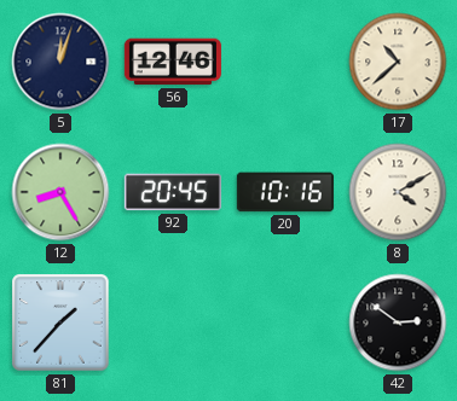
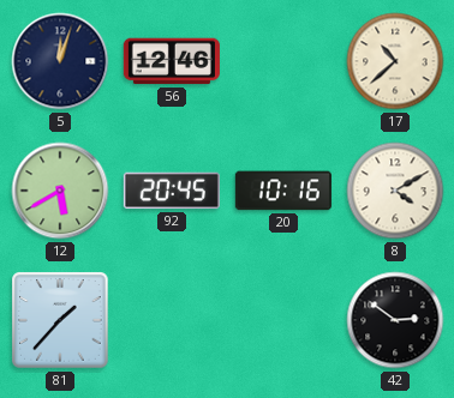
12: 8:25 -> 5:40 (60, 191)
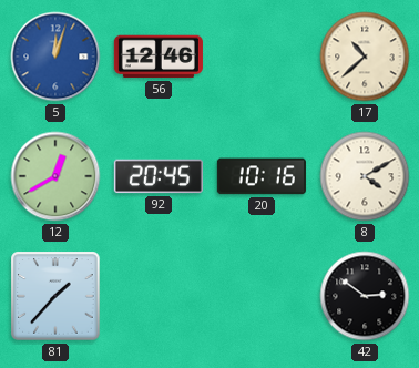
5 dial: navy -> blue (55, 57)
12: 5:40 -> 12:40 (55, 176)
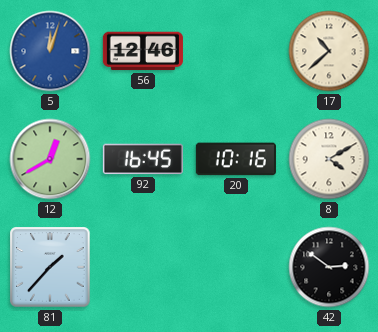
92: 20:45 -> 16:45 (143, 159)
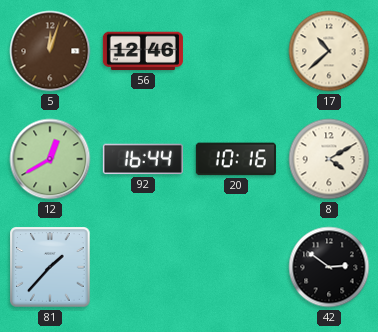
5 dial: blue -> brown (50, 51)
92: 16:45 -> 16:44 (143, 159)
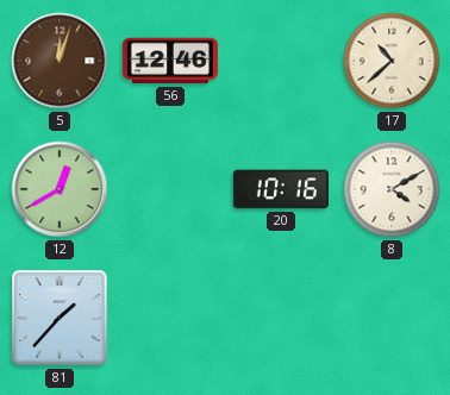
92: 16:44 -> none (143, 159)
42: 2:51 -> none (329, 267)
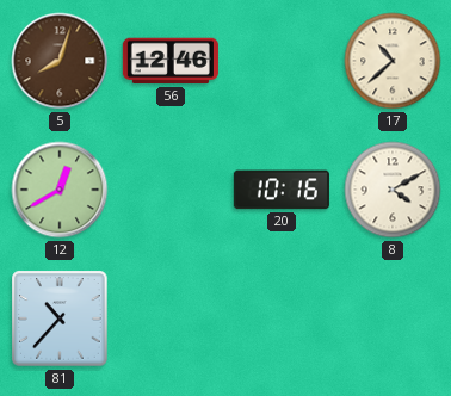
5: 12:03 -> 8:03 (60, 61)
81: 1:37 -> 10:37 (60, 318)
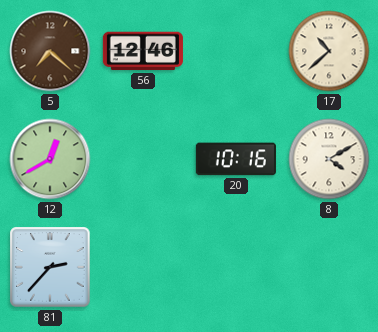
5: 8:03 -> 7:22 (50, 51)
81: 10:37 -> 2:37 (50, 267)
